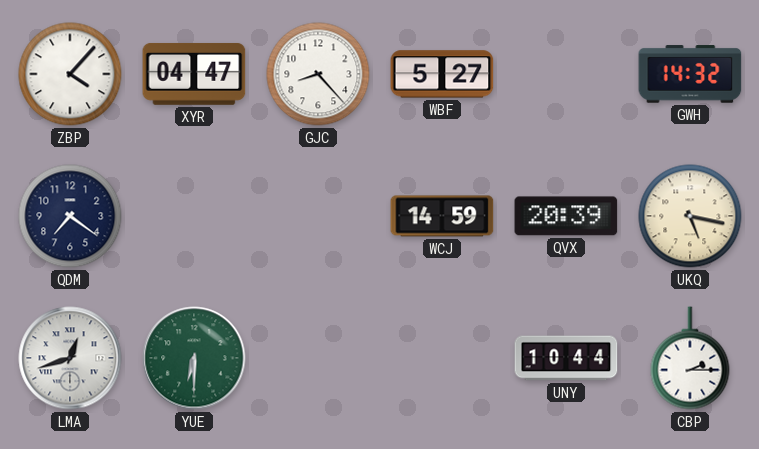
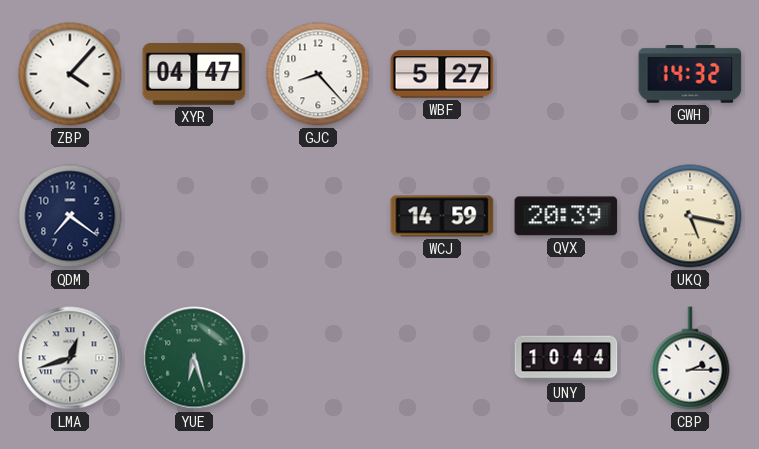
YUE: 6:30 -> 6:27 (194, 358)
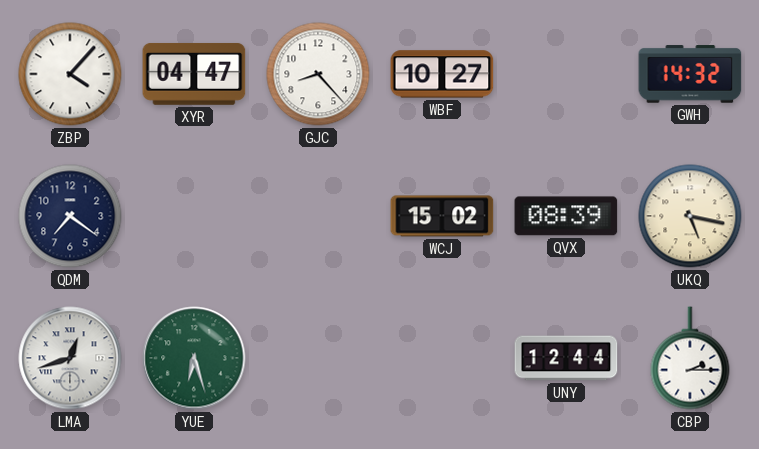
WBF: 5:27 -> 10:27 (442, 74)
WCJ: 14:59 -> 15:02 (442, 216)
QVX: 20:39 -> 08:39 (566, 216)
UNY: 10:44 -> 12:44 (566, 358)
